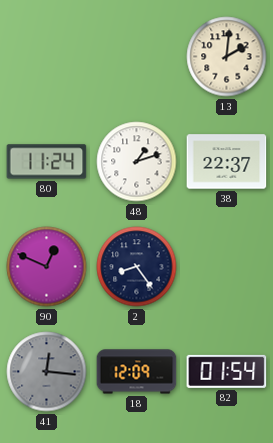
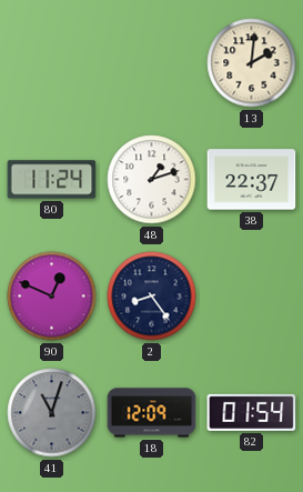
41: 12:16 -> 11:03 (52, 413)
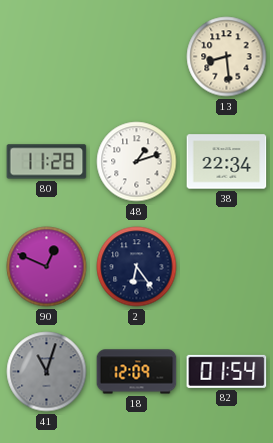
13: 2:01 -> 8:29 (227, 57)
80: 11:24 -> 11:28 (47, 162)
38: 22:37 -> 22:34 (227, 162)
2: 8:24 -> 6:24 (137, 267)
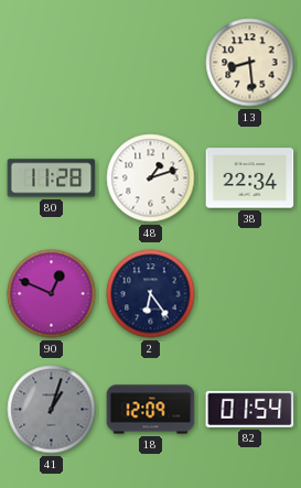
41: 11:03 -> 1:03 (52, 410)
